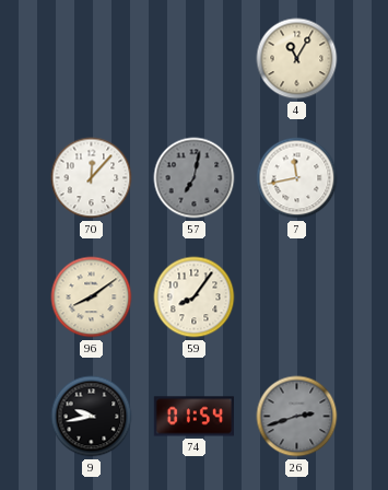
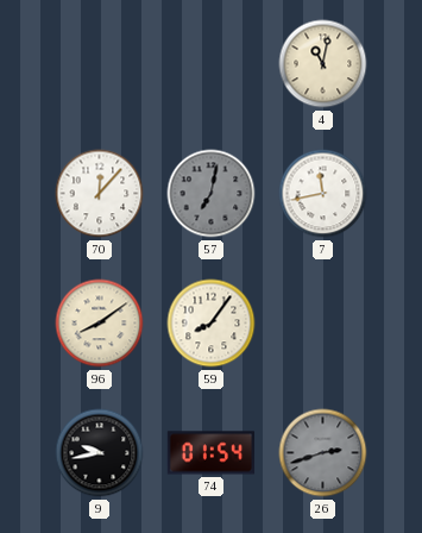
4: 11:05 -> 11:02 (323, 64)
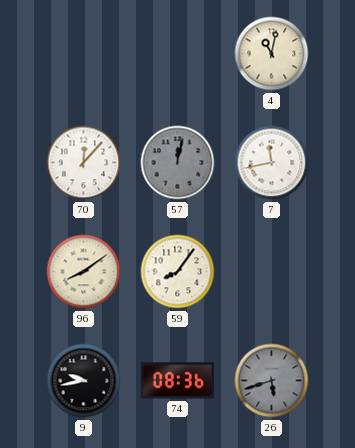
57: 7:02 -> 12:02 (178, 163)
74: 01:54 -> 08:36 (178, 381)
26: 2:42 -> 5:42 (272, 381)
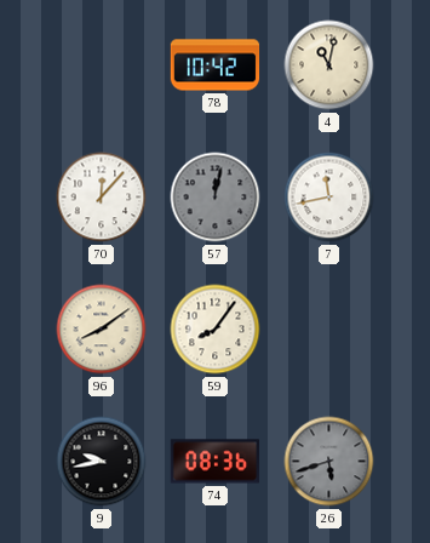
78: none -> 10:42 (216, 65)
